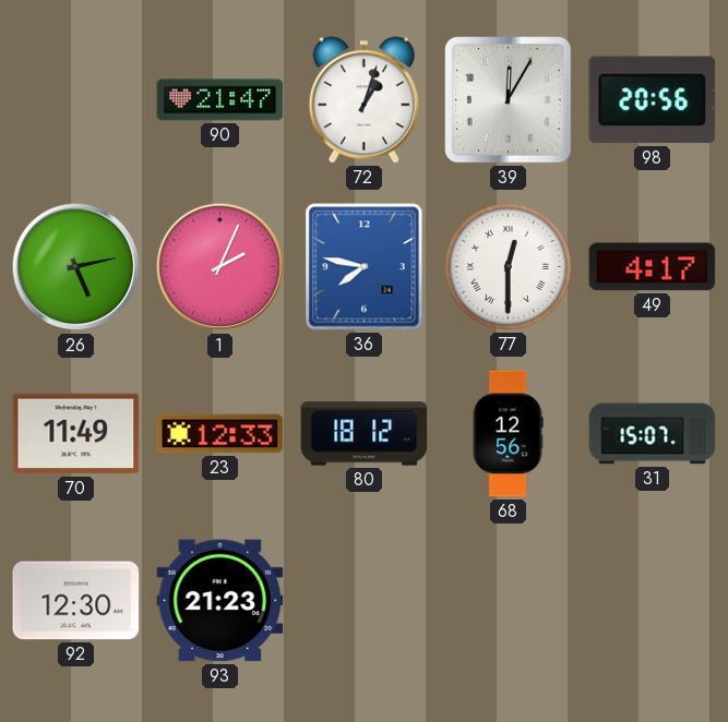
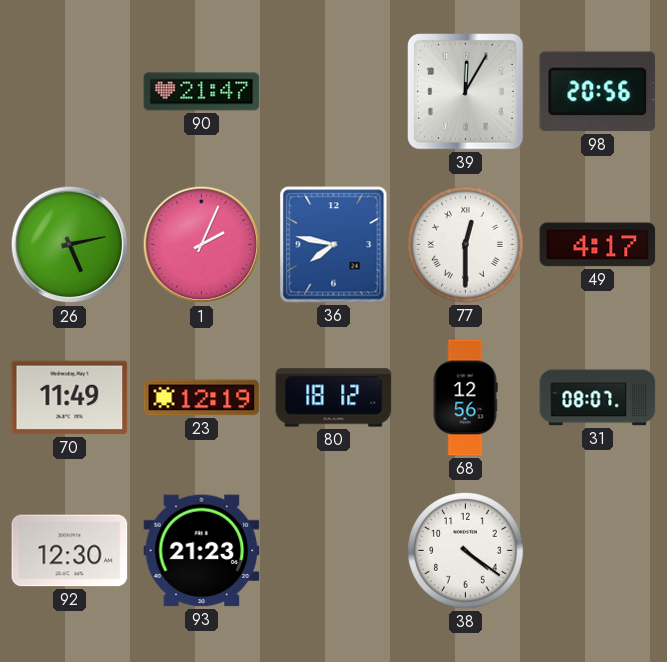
72: 1:03 -> none (363, 100)
23: 12:33 -> 12:19 (202, 398)
31: 15:07 -> 08:07 (598, 398)
38: none -> 4:21 (466, 551)
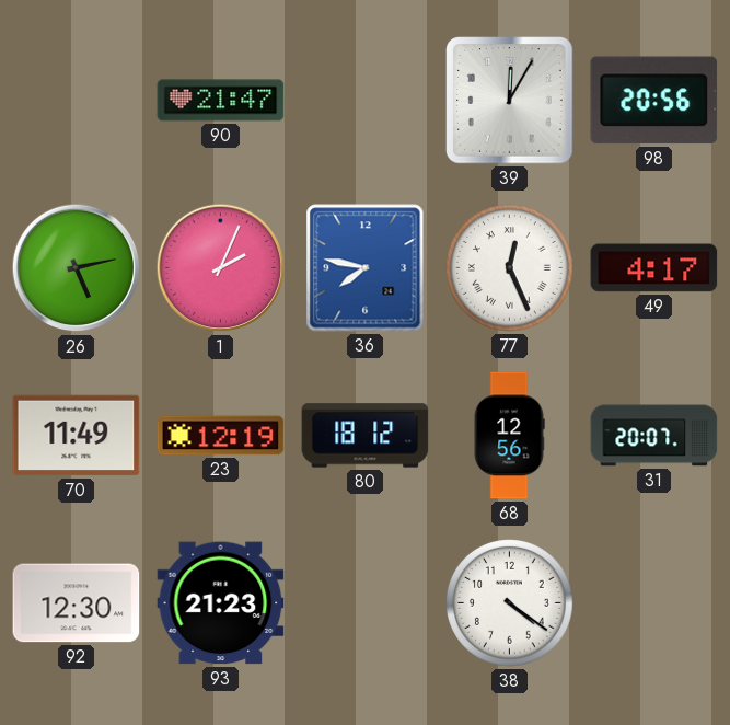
77: 12:30 -> 12:26 (510, 268)
31: 08:07 -> 20:07 (654, 436)
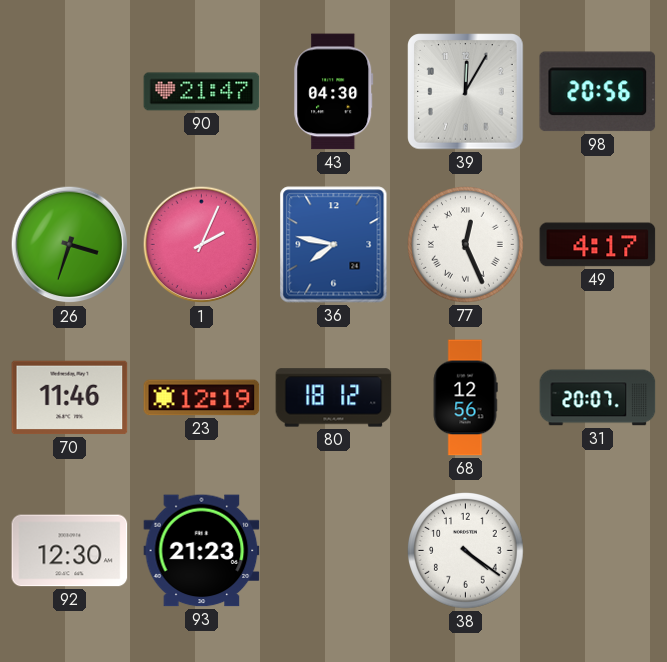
43: none -> 04:30 (334, 92)
26: 5:13 -> 3:33 (70, 245)
70: 11:49 -> 11:46 (70, 398)
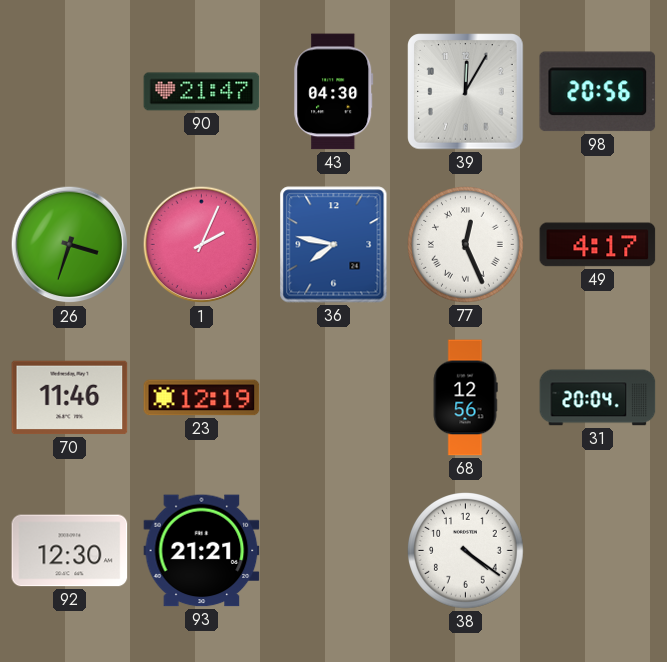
80: 18:12 -> none (334, 398)
31: 20:07 -> 20:04 (598, 398)
93: 21:23 -> 21:21 (202, 551)
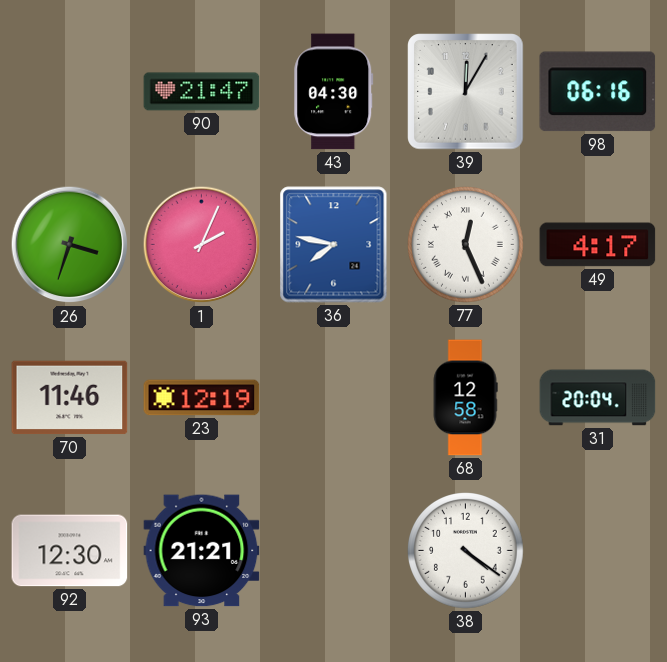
98: 20:56 -> 06:16 (598, 92)
68: 12:56 -> 12:58 (465, 398)
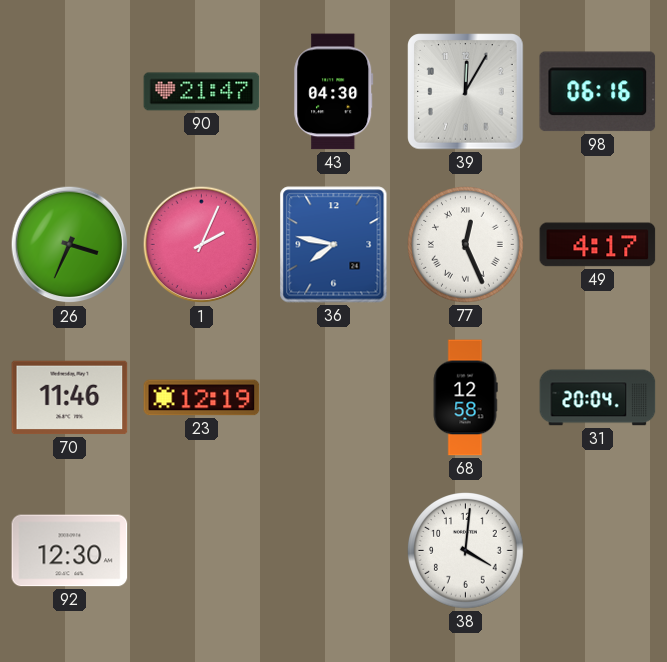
26: 3:33 -> 3:34 (70, 245)
93: 21:21 -> none (202, 551)
38: 4:21 -> 4:01 (466, 551)
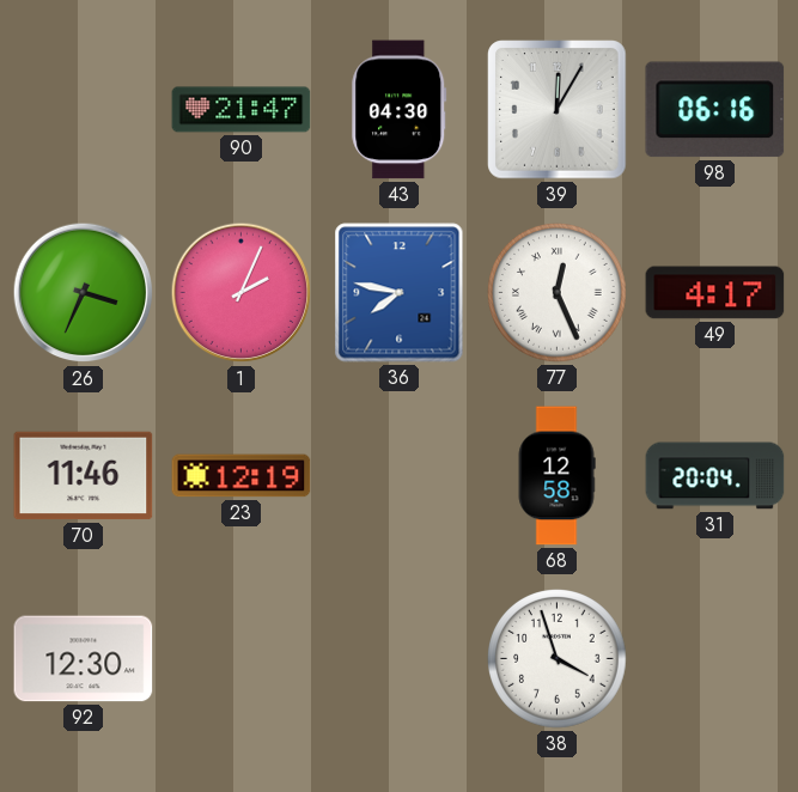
38: 4:01 -> 3:57 (558, 659)
